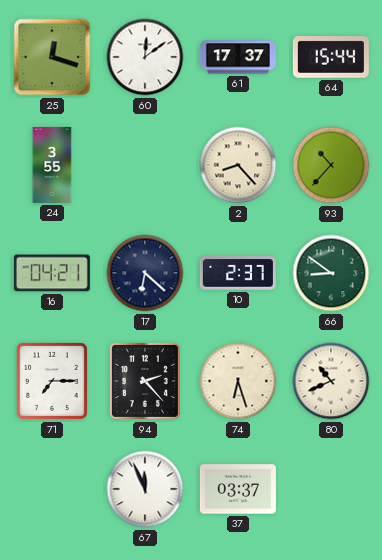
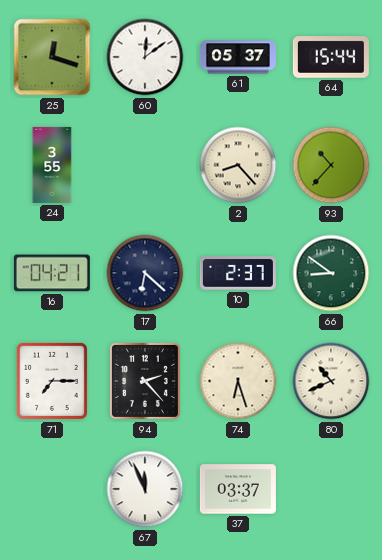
61: 17:37 -> 05:37 (238, 57)
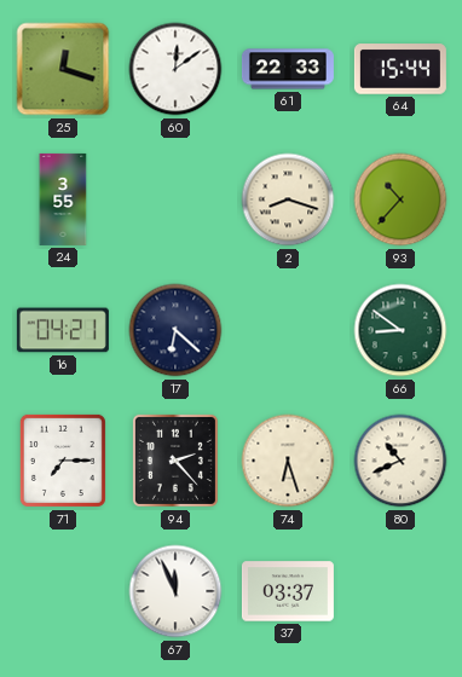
61: 05:37 -> 22:33 (288, 69)
2: 8:23 -> 8:18 (288, 199)
10: 2:37 -> none (238, 273)
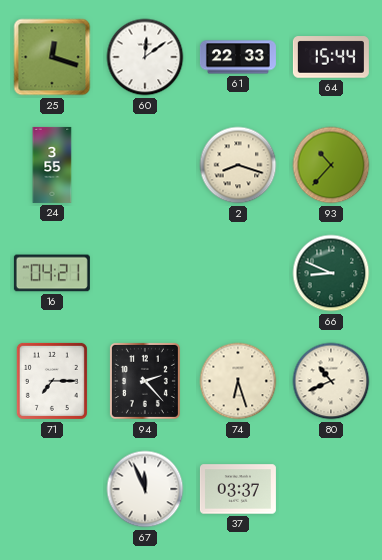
17: 6:22 -> none (175, 330)
66: 8:51 -> 8:49 (331, 273)
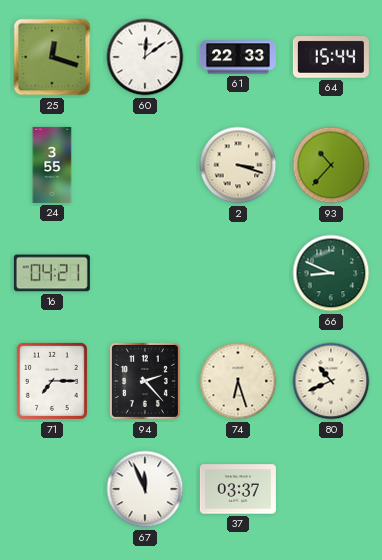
2: 8:18 -> 3:18 (238, 165)
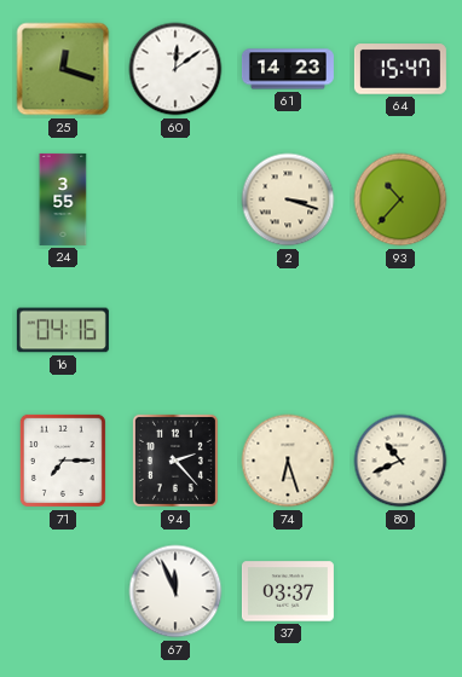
61: 22:33 -> 14:23 (288, 69)
64: 15:44 -> 15:47 (400, 69)
16: 04:21 -> 04:16 (63, 330)
66: 8:49 -> none (331, 273)
